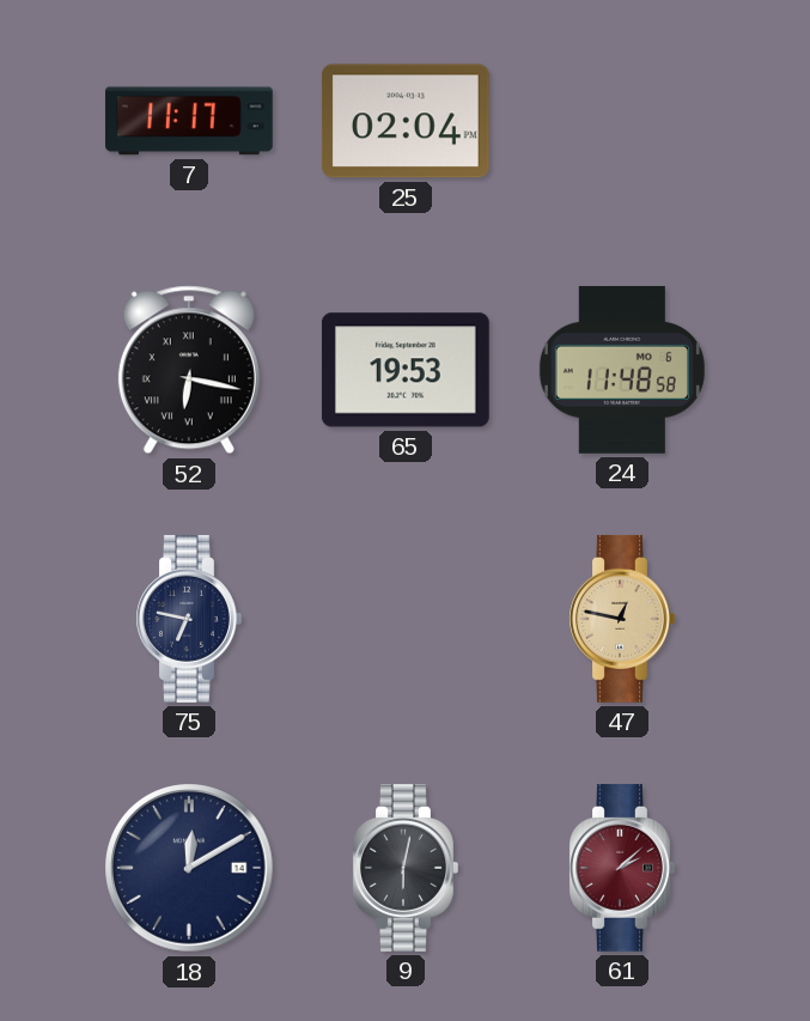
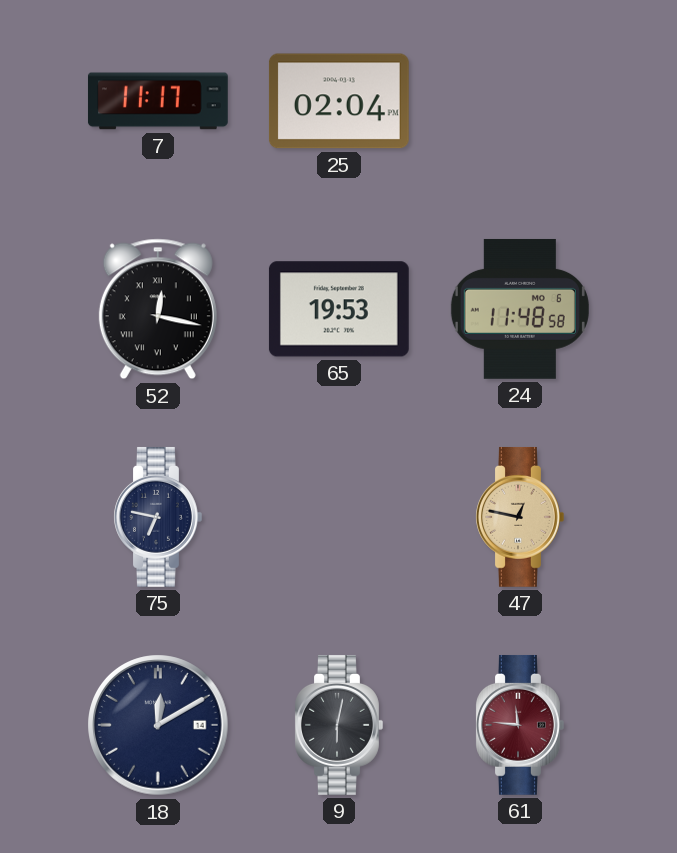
52: 6:17 -> 12:17 (158, 309)
61: 2:08 -> 11:46 (520, 725)
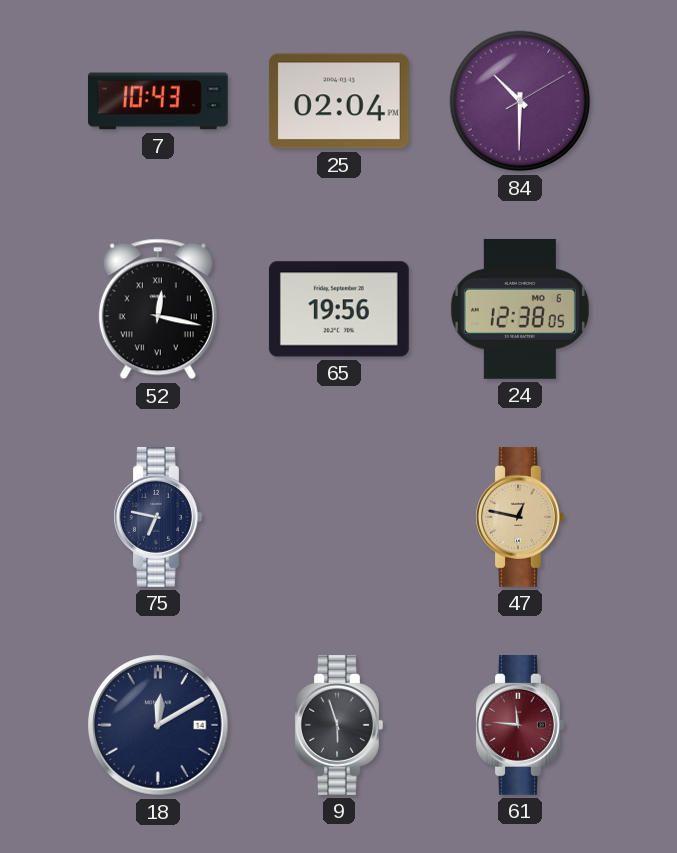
7: 11:17 -> 10:43 (158, 101)
84: none -> 10:30 (520, 101)
65: 19:53 -> 19:56 (339, 309)
24: 11:48 -> 12:38 (520, 309)
9: 6:02 -> 5:57 (339, 725)
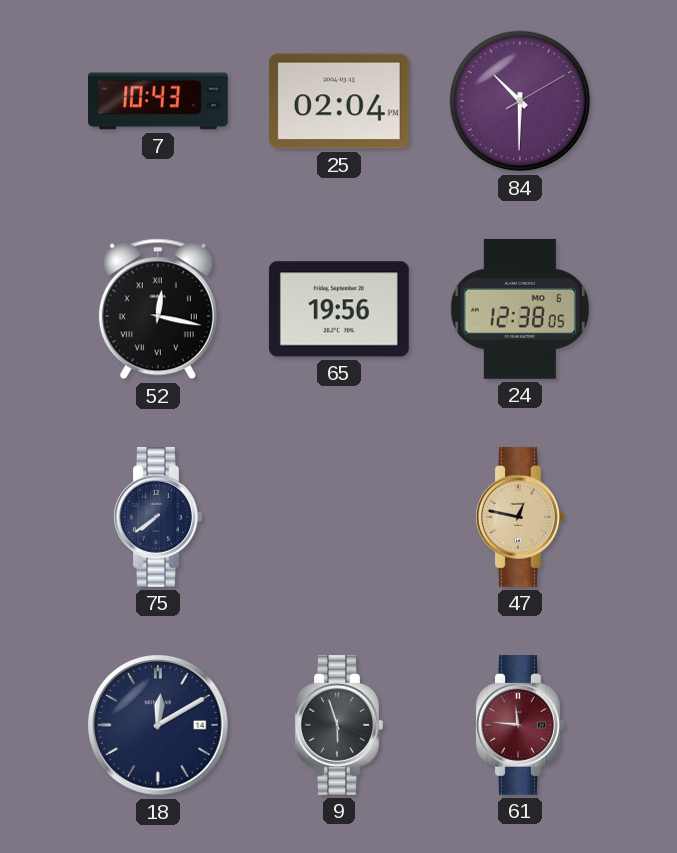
75: 6:47 -> 7:39 (158, 517)
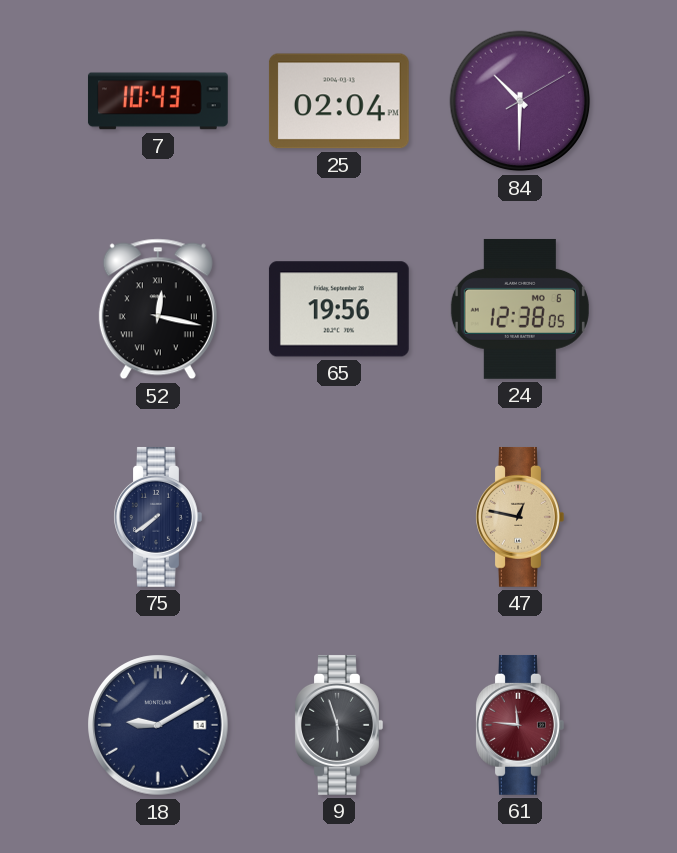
18: 12:10 -> 9:10 (158, 725)
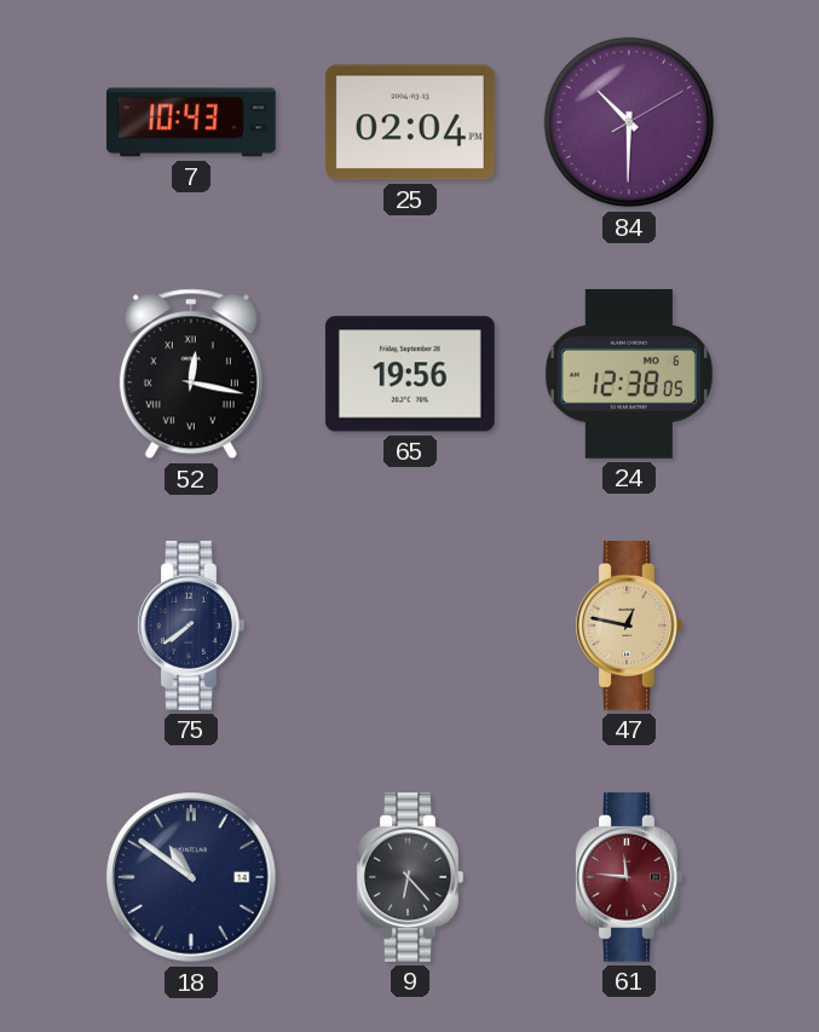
18: 9:10 -> 10:51 (191, 877)
9: 5:57 -> 6:23 (410, 877)
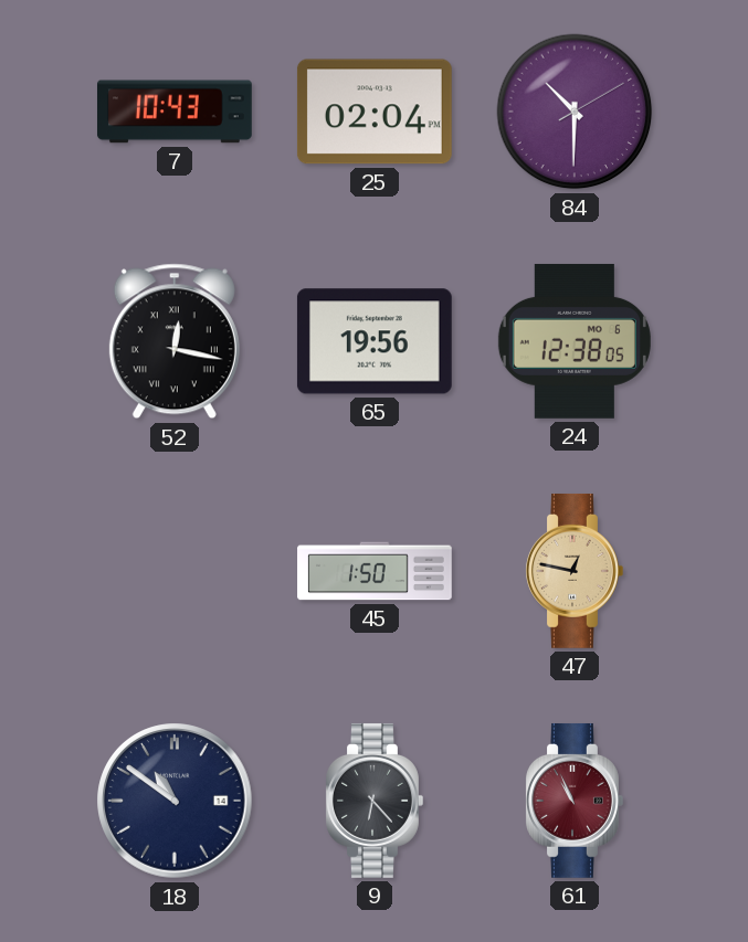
75: 7:39 -> none (191, 625)
45: none -> 1:50 (375, 571)
61: 11:46 -> 10:56 (575, 801)
